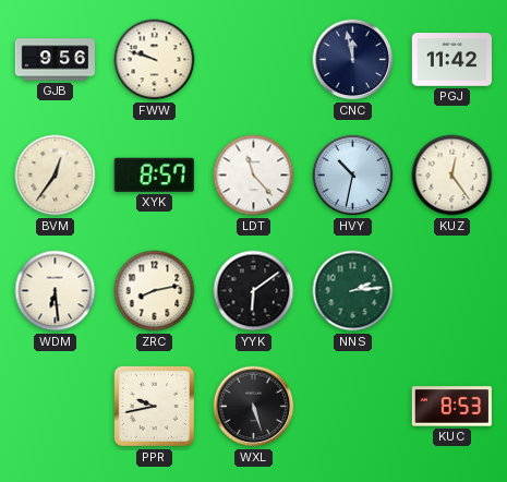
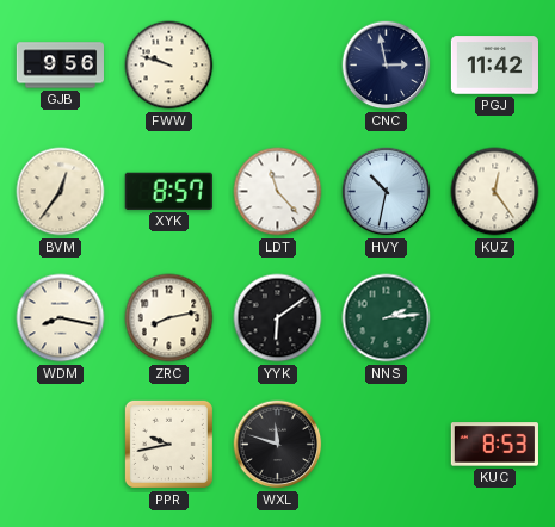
CNC: 11:58 -> 2:58 (387, 66)
WDM: 6:29 -> 8:17 (61, 318)
WXL: 5:27 -> 11:48 (278, 445)
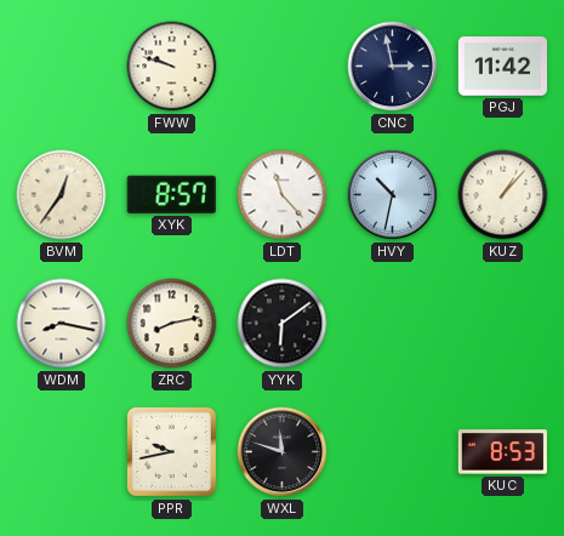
GJB: 9:56 -> none (60, 66)
KUZ: 12:24 -> 1:07 (503, 195)
NNS: 2:14 -> none (387, 318)
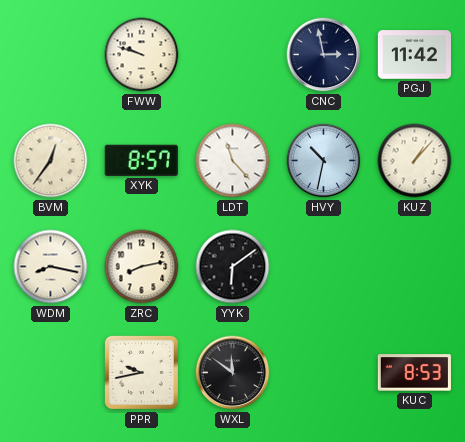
WXL: 11:48 -> 11:51 (233, 373)
